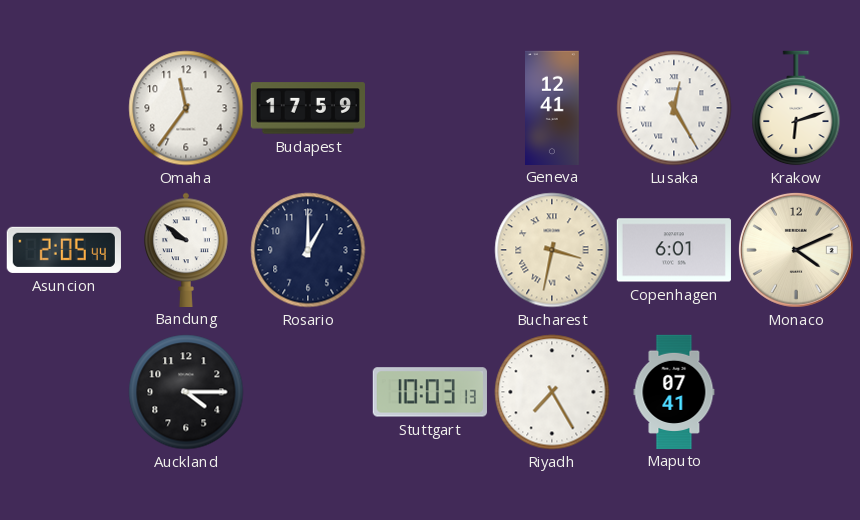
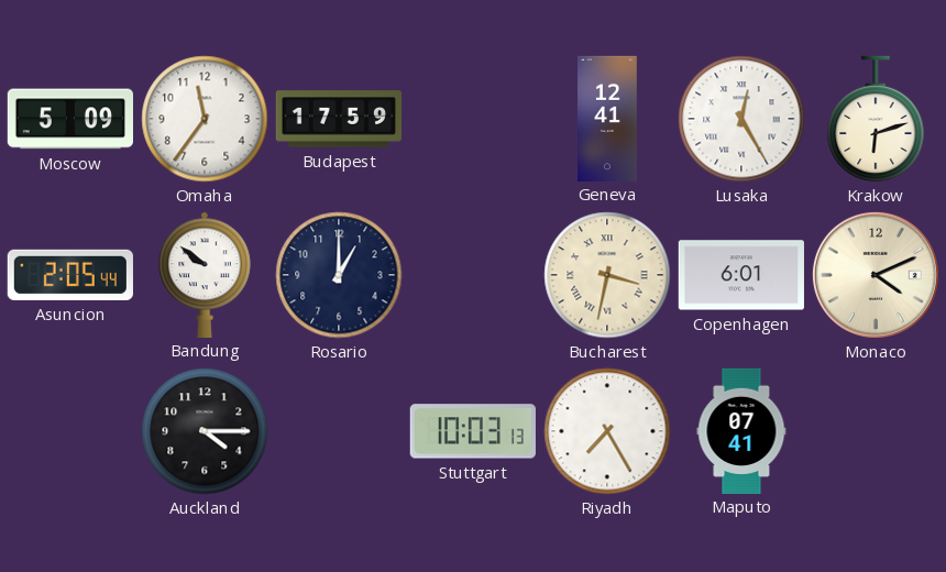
Moscow: none -> 5:09 (69, 119)
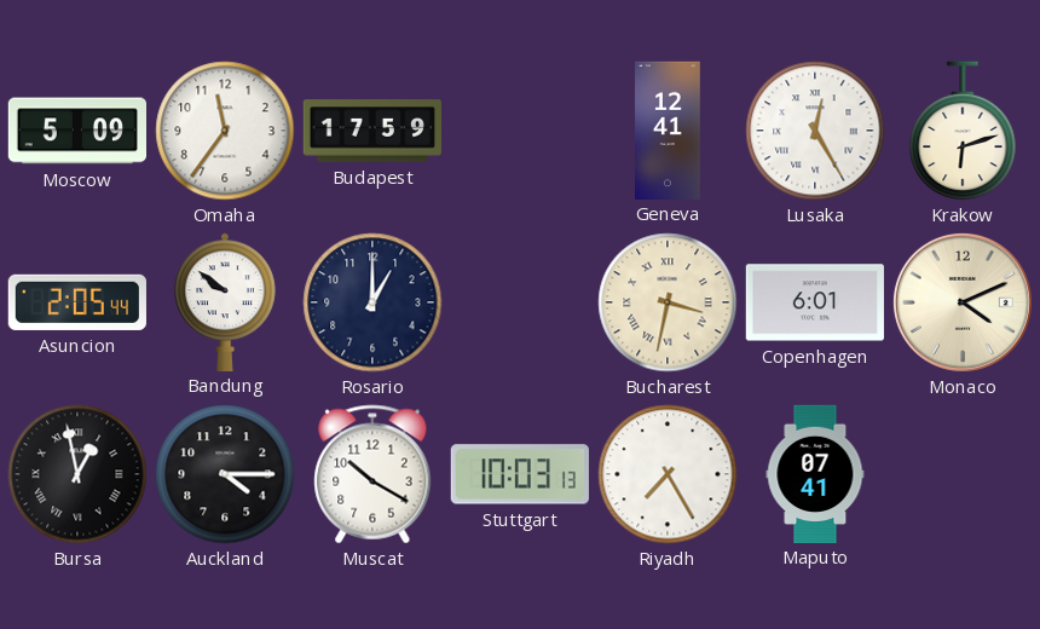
Bursa: none -> 12:58 (77, 474)
Muscat: none -> 10:20 (372, 474)
